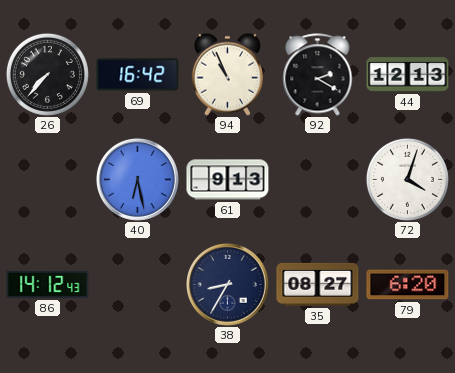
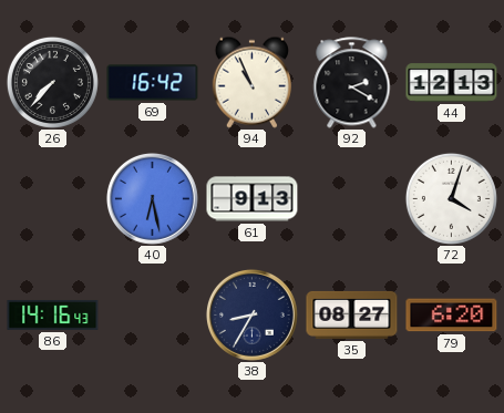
86: 14:12 -> 14:16 (53, 314)
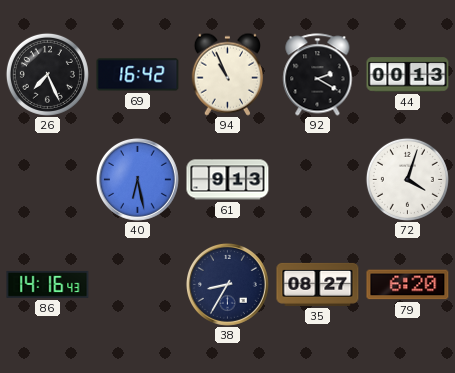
26: 7:37 -> 7:26 (47, 74)
44: 12:13 -> 00:13 (408, 75)
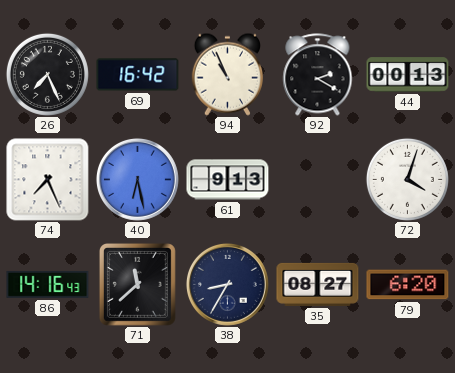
74: none -> 7:26 (48, 180)
71: none -> 11:38 (137, 284)
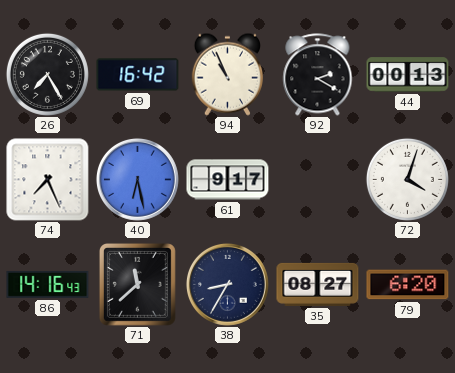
26: 7:26 -> 7:25 (47, 74)
61: 9:13 -> 9:17 (228, 180)
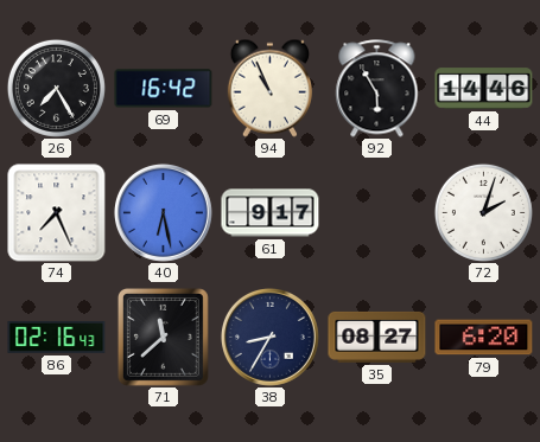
92: 2:20 -> 5:55 (377, 89)
44: 00:13 -> 14:46 (484, 89)
72: 4:03 -> 2:03 (483, 212)
86: 14:16 -> 02:16 (57, 337)
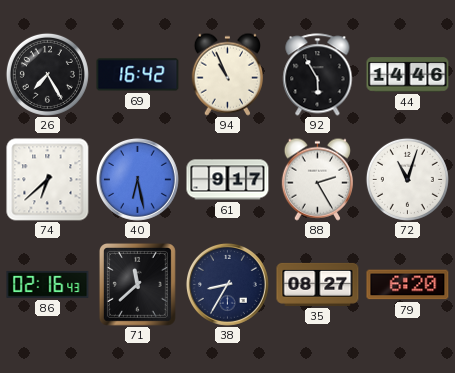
74: 7:26 -> 6:38 (48, 180)
88: none -> 2:25 (317, 179)
72: 2:03 -> 11:03 (407, 179)
